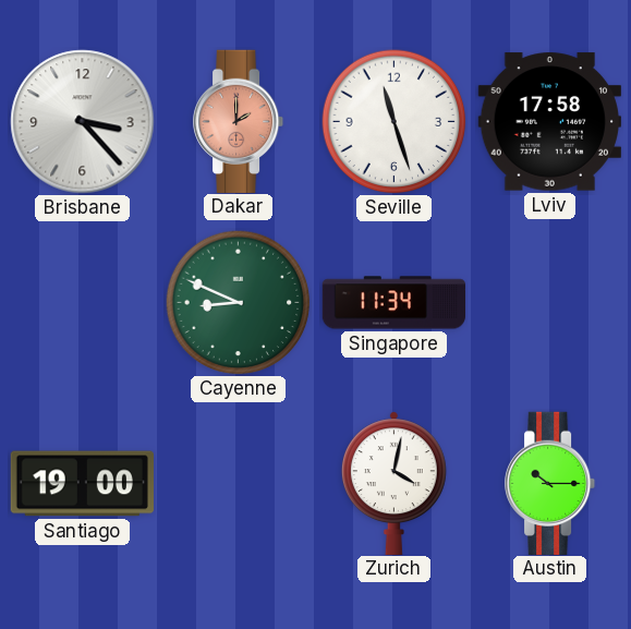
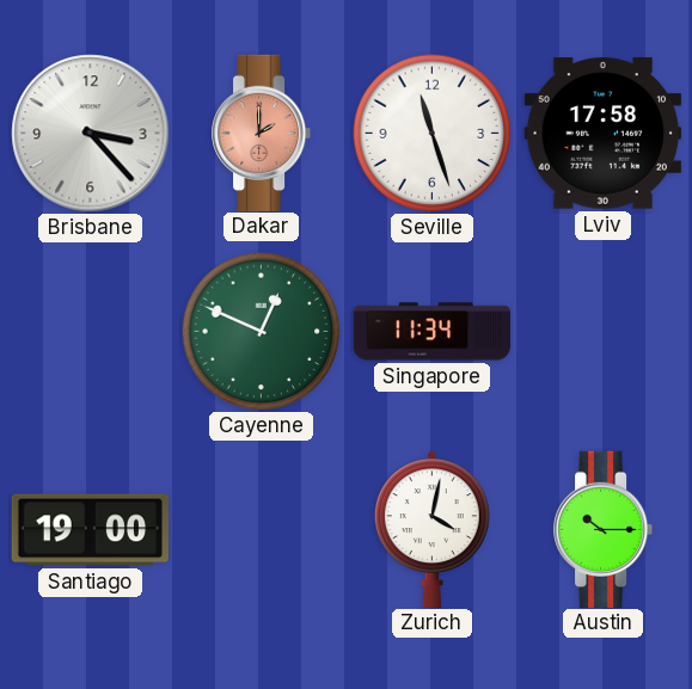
Cayenne: 8:49 -> 12:49 (262, 332)
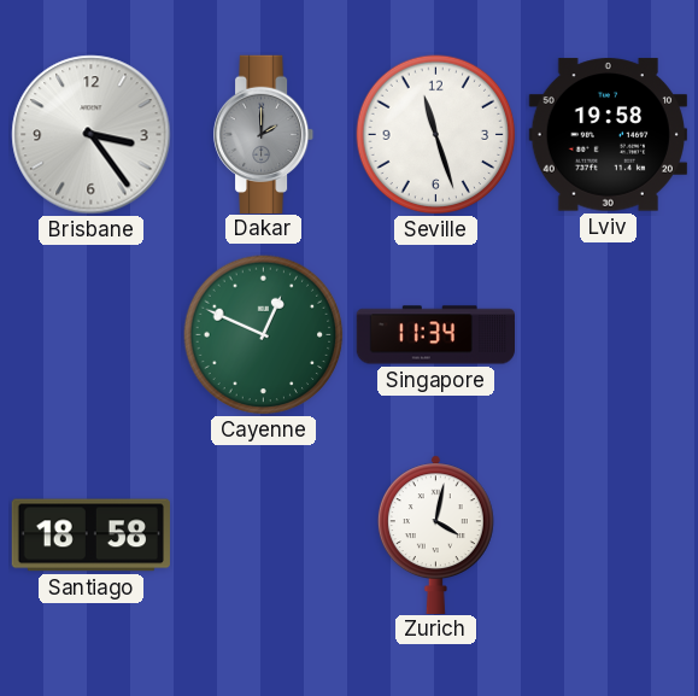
Brisbane: 3:23 -> 3:24 (92, 135)
Dakar dial: salmon -> grey (265, 134)
Lviv: 17:58 -> 19:58 (608, 135)
Santiago: 19:00 -> 18:58 (90, 536)
Austin: 10:15 -> none (605, 529)
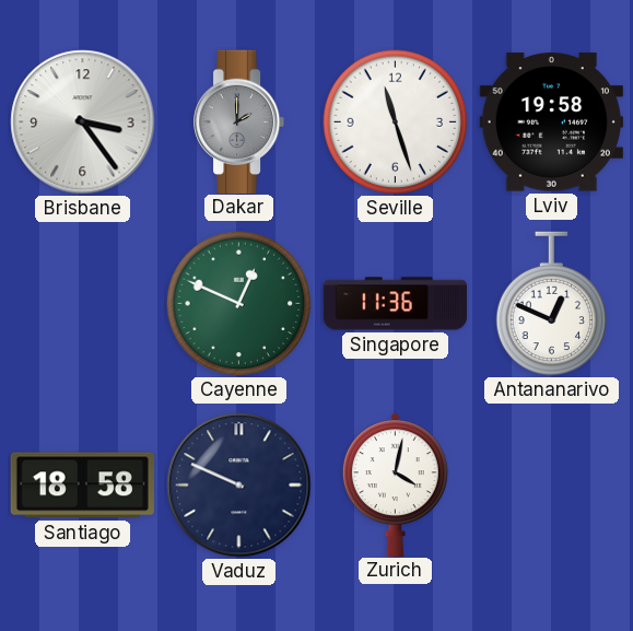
Singapore: 11:34 -> 11:36 (395, 304)
Antananarivo: none -> 12:49 (552, 304)
Vaduz: none -> 9:49 (239, 486)
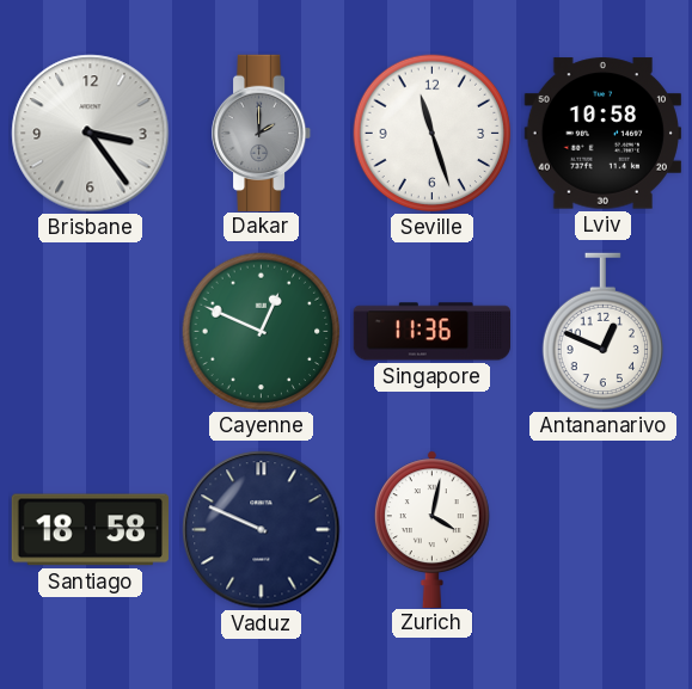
Lviv: 19:58 -> 10:58 (602, 134)
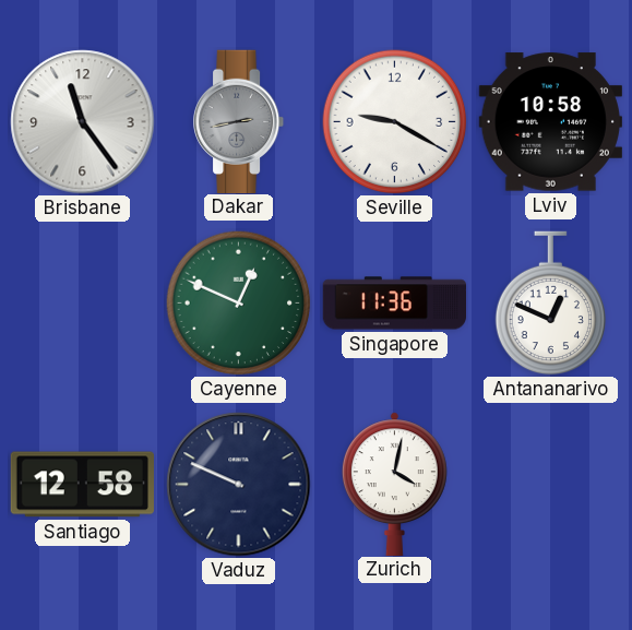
Brisbane: 3:24 -> 11:24 (83, 122)
Dakar: 2:00 -> 2:43 (240, 121)
Seville: 11:27 -> 9:20 (395, 122)
Santiago: 18:58 -> 12:58 (82, 485)
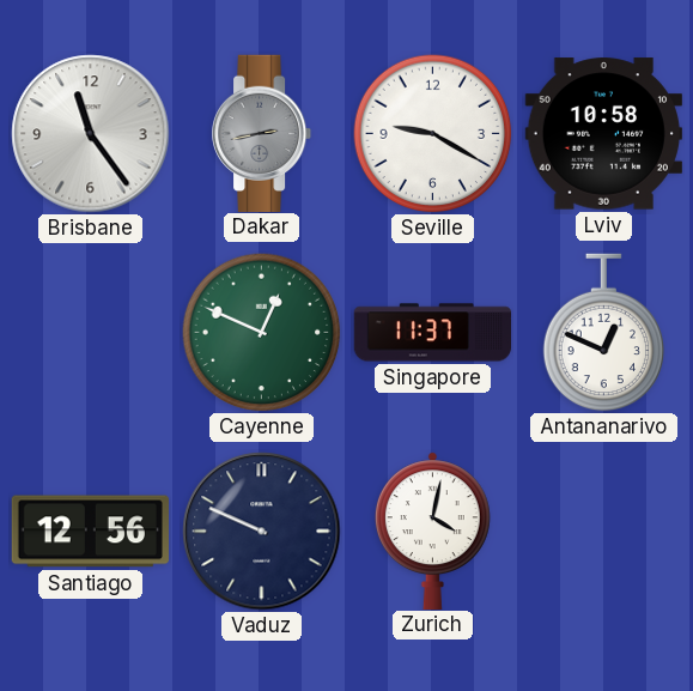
Singapore: 11:36 -> 11:37 (432, 333)
Santiago: 12:58 -> 12:56 (90, 532)
